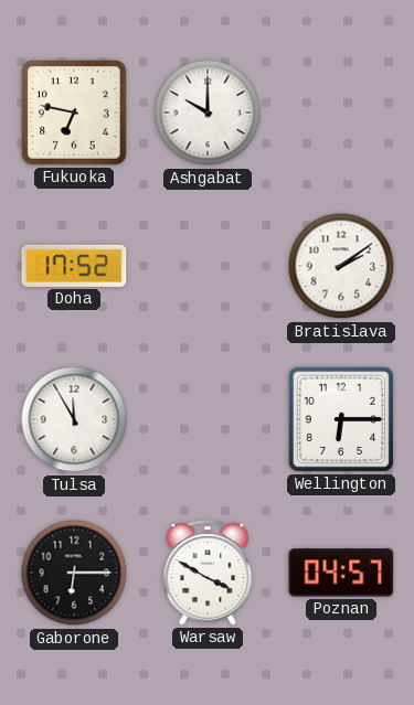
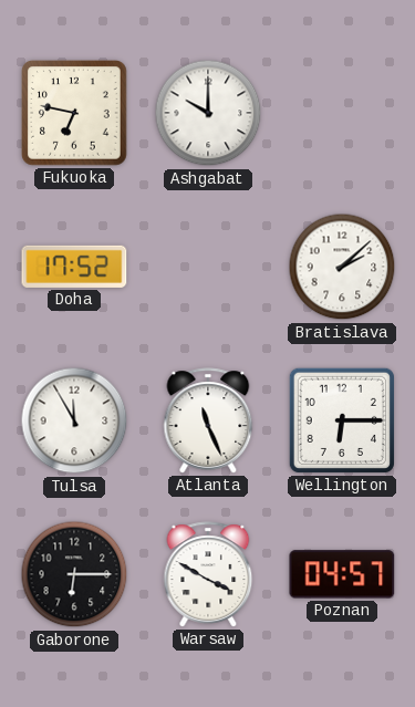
Bratislava: 2:09 -> 2:08 (342, 267)
Atlanta: none -> 11:26 (208, 420)
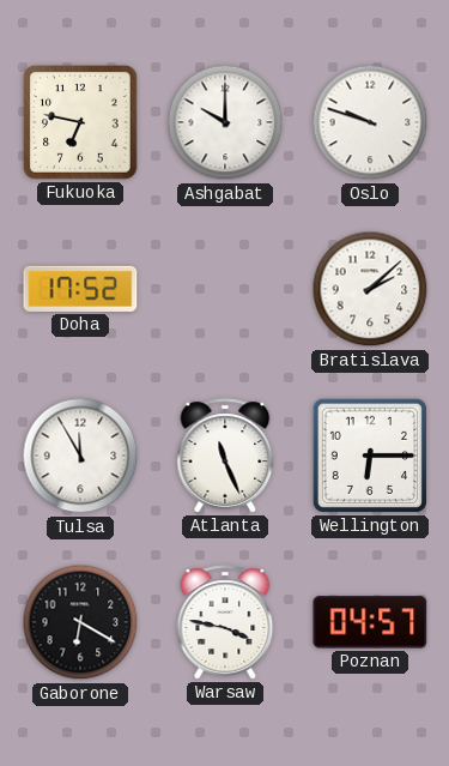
Oslo: none -> 9:48 (370, 122)
Gaborone: 6:15 -> 6:20 (80, 622)
Warsaw: 3:50 -> 3:47 (225, 622)
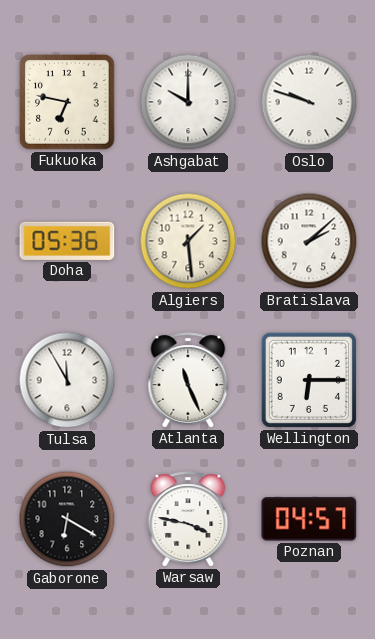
Doha: 17:52 -> 05:36 (67, 241)
Algiers: none -> 1:29 (188, 241)
